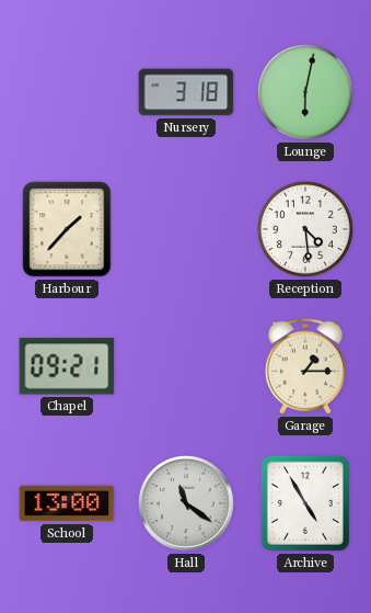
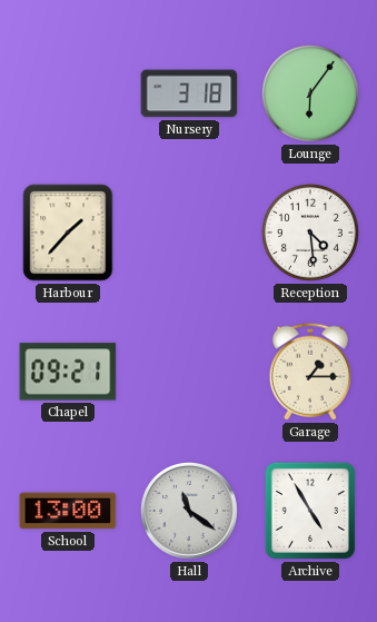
Lounge: 6:02 -> 6:06 (310, 93)
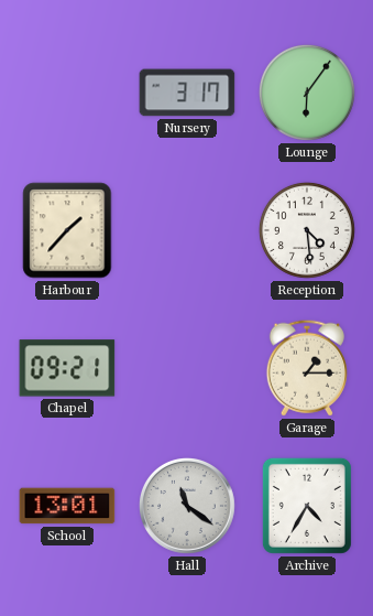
Nursery: 3:18 -> 3:17 (187, 93)
School: 13:00 -> 13:01 (67, 506)
Archive: 4:55 -> 4:35 (307, 506)
